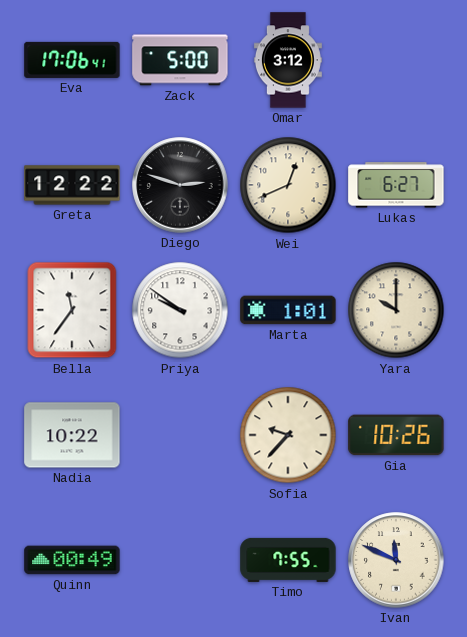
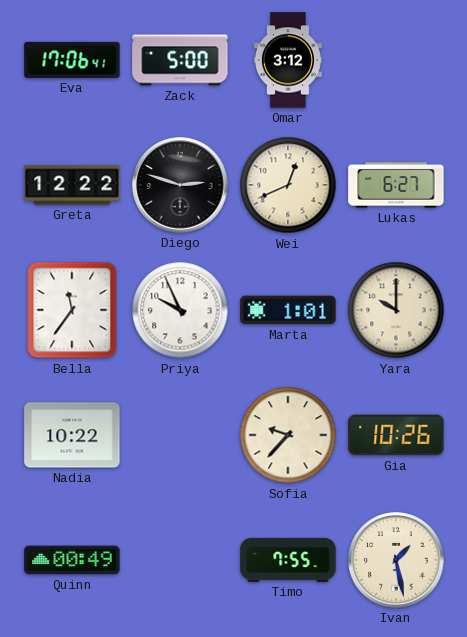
Priya: 9:51 -> 9:56 (180, 310)
Ivan: 11:49 -> 1:28 (396, 560)
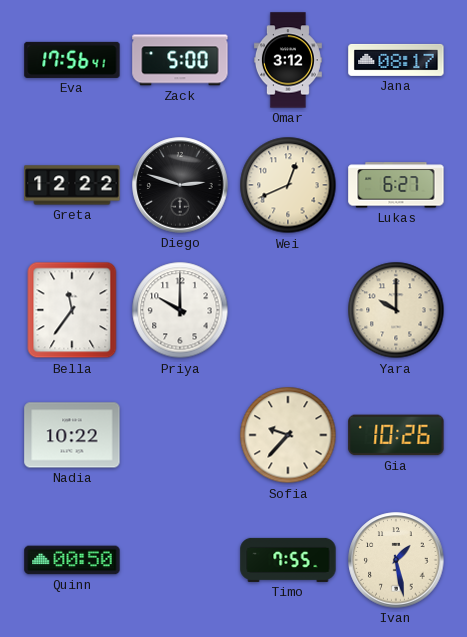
Eva: 17:06 -> 17:56 (72, 60)
Jana: none -> 08:17 (396, 60)
Priya: 9:56 -> 10:00 (180, 310)
Marta: 1:01 -> none (288, 310)
Quinn: 00:49 -> 00:50 (72, 560)
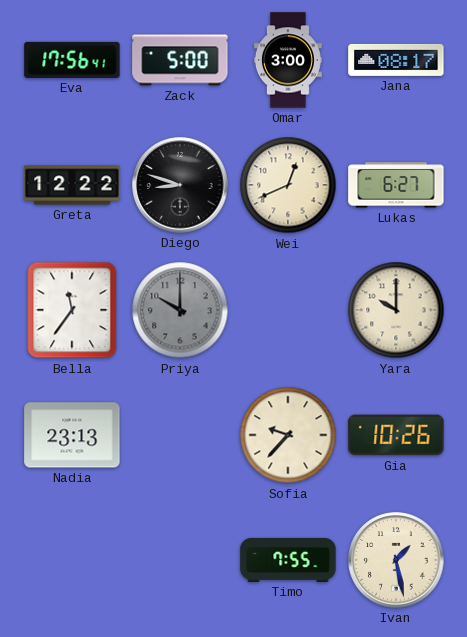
Omar: 3:12 -> 3:00 (288, 60)
Diego: 2:48 -> 8:48 (180, 185)
Priya dial: white -> grey (180, 310)
Nadia: 10:22 -> 23:13 (72, 435)
Quinn: 00:50 -> none (72, 560)
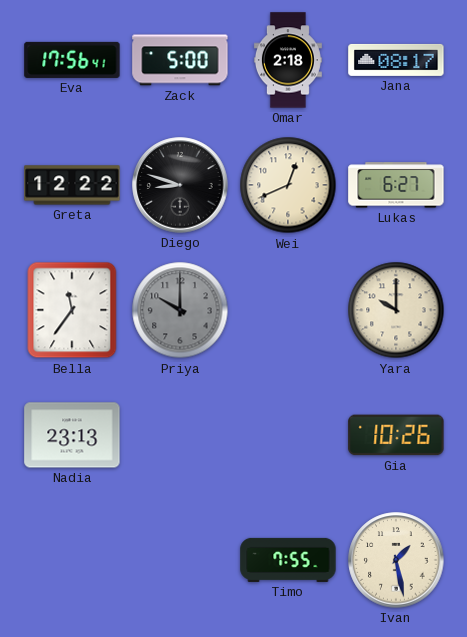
Omar: 3:00 -> 2:18 (288, 60)
Sofia: 9:37 -> none (288, 435)
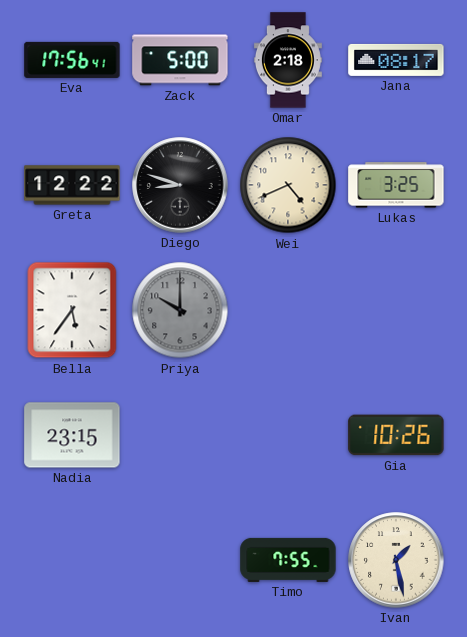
Wei: 12:41 -> 4:41 (288, 185)
Lukas: 6:27 -> 3:25 (396, 185)
Bella: 11:36 -> 5:36 (72, 310)
Yara: 10:00 -> none (396, 310)
Nadia: 23:13 -> 23:15 (72, 435)
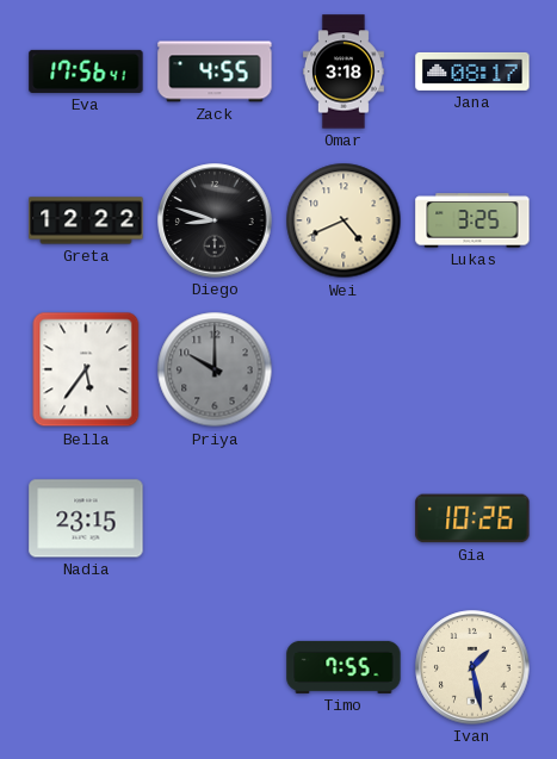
Zack: 5:00 -> 4:55 (215, 71)
Omar: 2:18 -> 3:18 (344, 71)
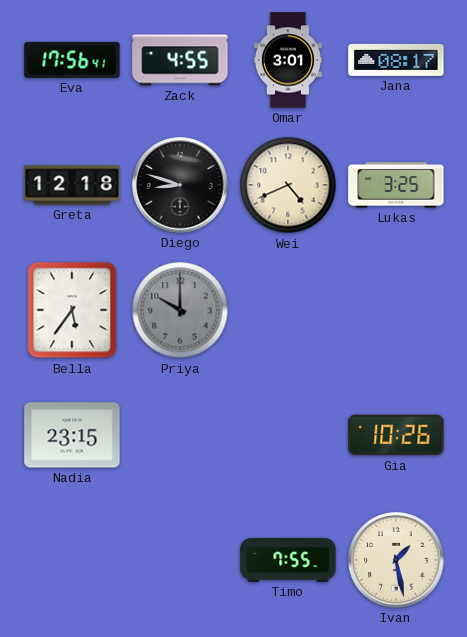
Omar: 3:18 -> 3:01 (288, 60)
Greta: 12:22 -> 12:18 (72, 185)
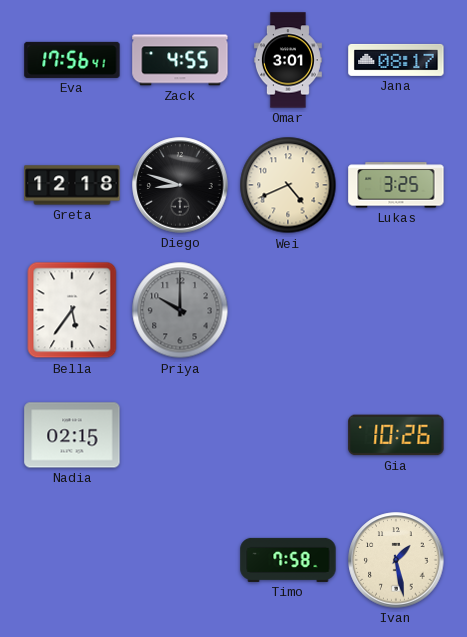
Nadia: 23:15 -> 02:15 (72, 435)
Timo: 7:55 -> 7:58 (288, 560)
